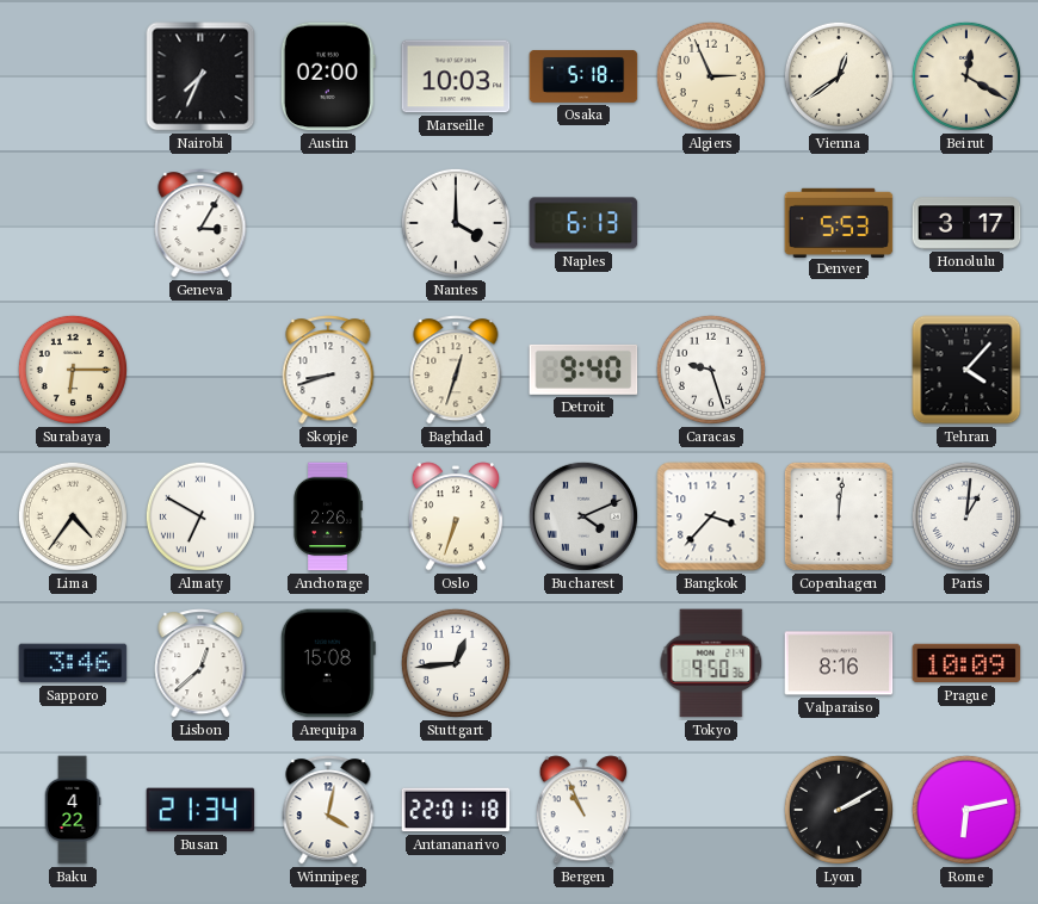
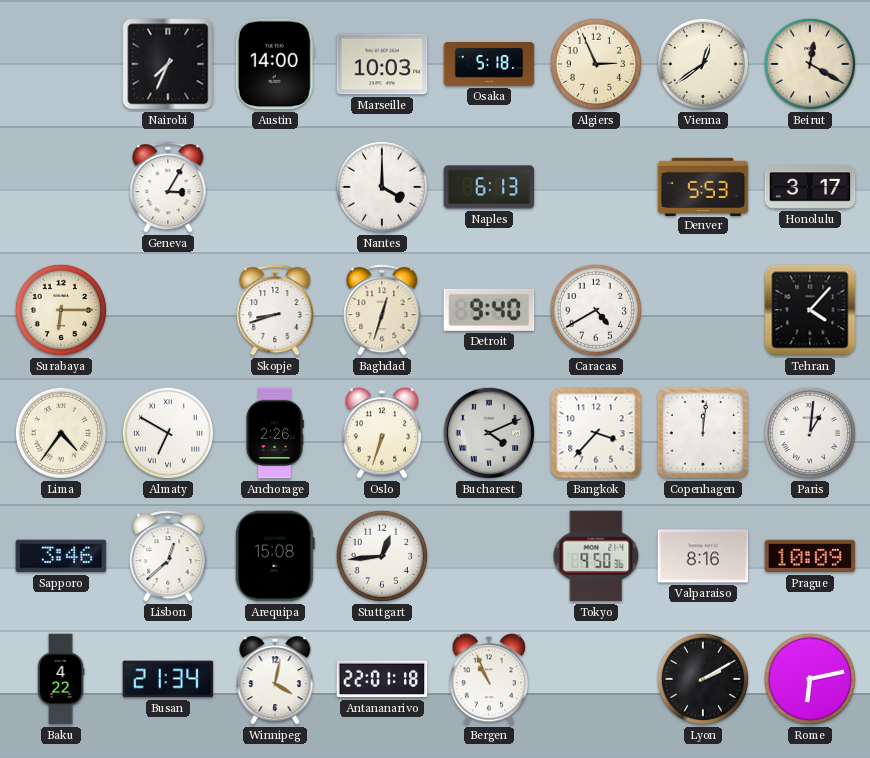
Austin: 02:00 -> 14:00 (275, 64)
Caracas: 9:27 -> 4:40 (596, 310)
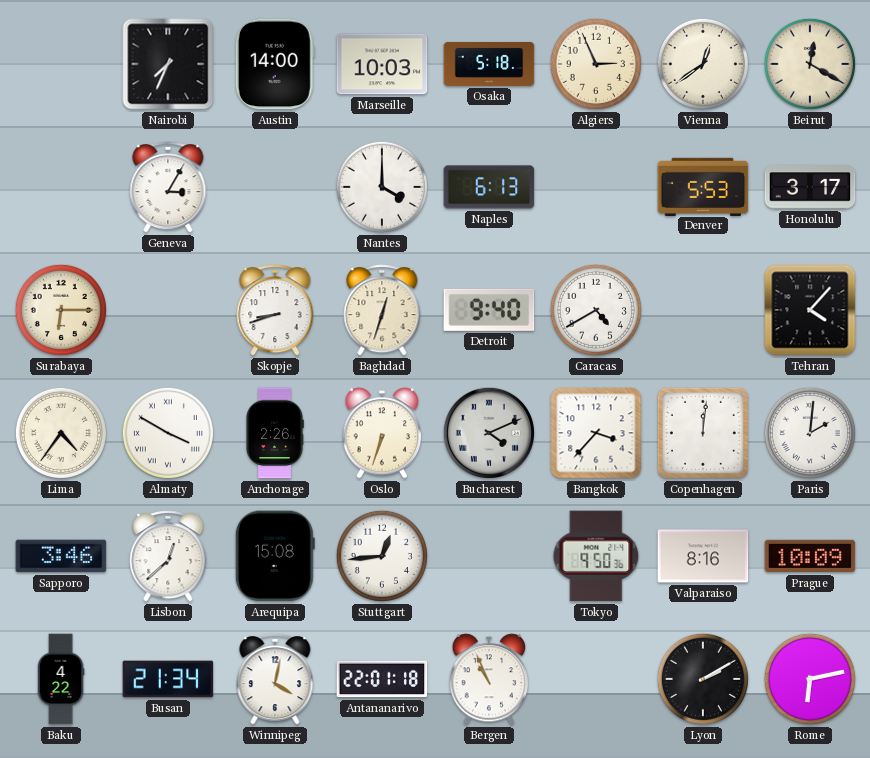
Almaty: 6:50 -> 3:50 (168, 433)
Paris: 1:01 -> 2:01 (810, 433)
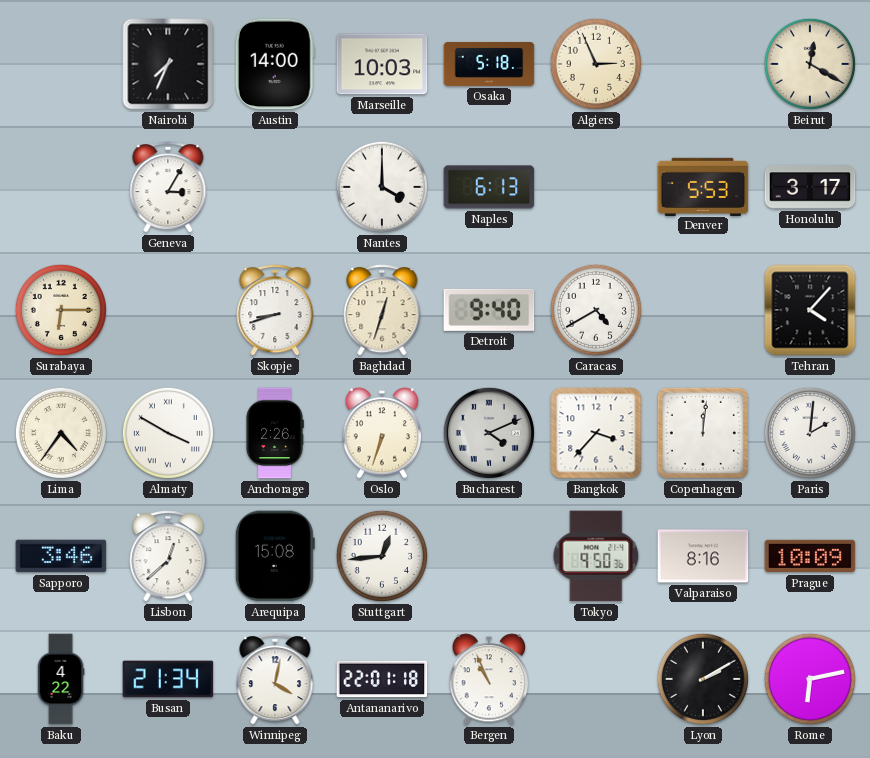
Vienna: 12:39 -> none (703, 64)
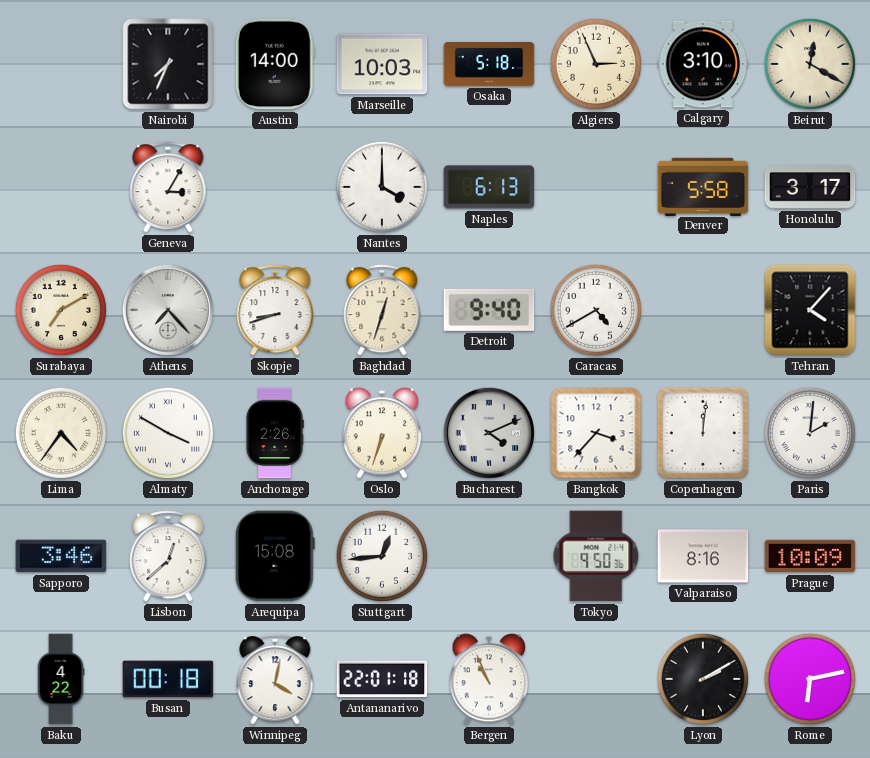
Calgary: none -> 3:10 (703, 64)
Denver: 5:53 -> 5:58 (703, 186)
Surabaya: 6:15 -> 7:10 (61, 310)
Athens: none -> 7:23 (168, 310)
Busan: 21:34 -> 00:18 (168, 679)
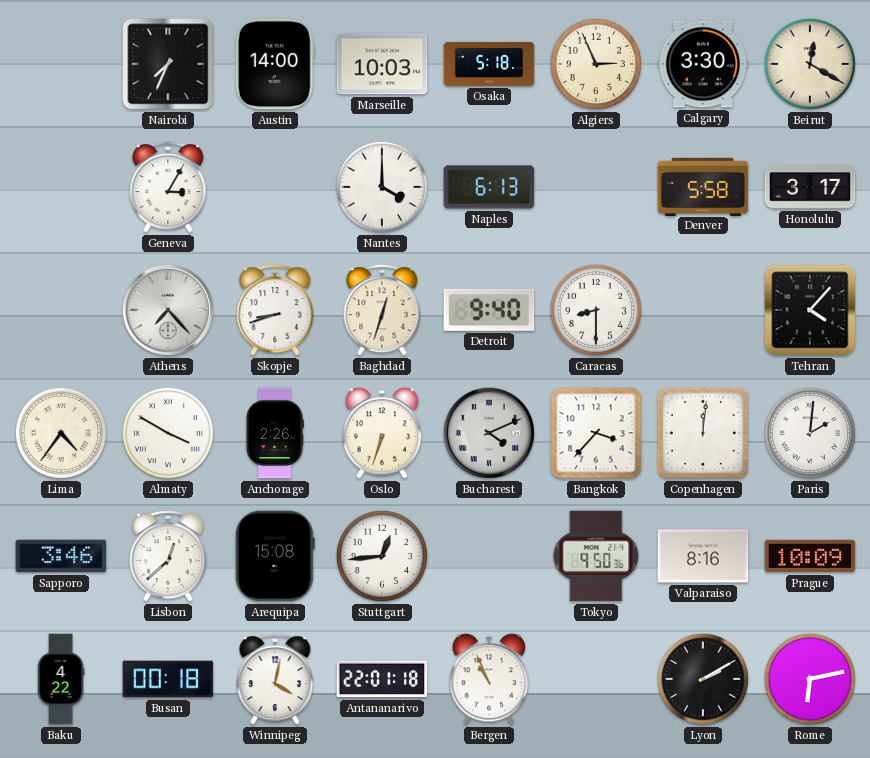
Calgary: 3:10 -> 3:30 (703, 64)
Surabaya: 7:10 -> none (61, 310)
Caracas: 4:40 -> 8:30 (596, 310)
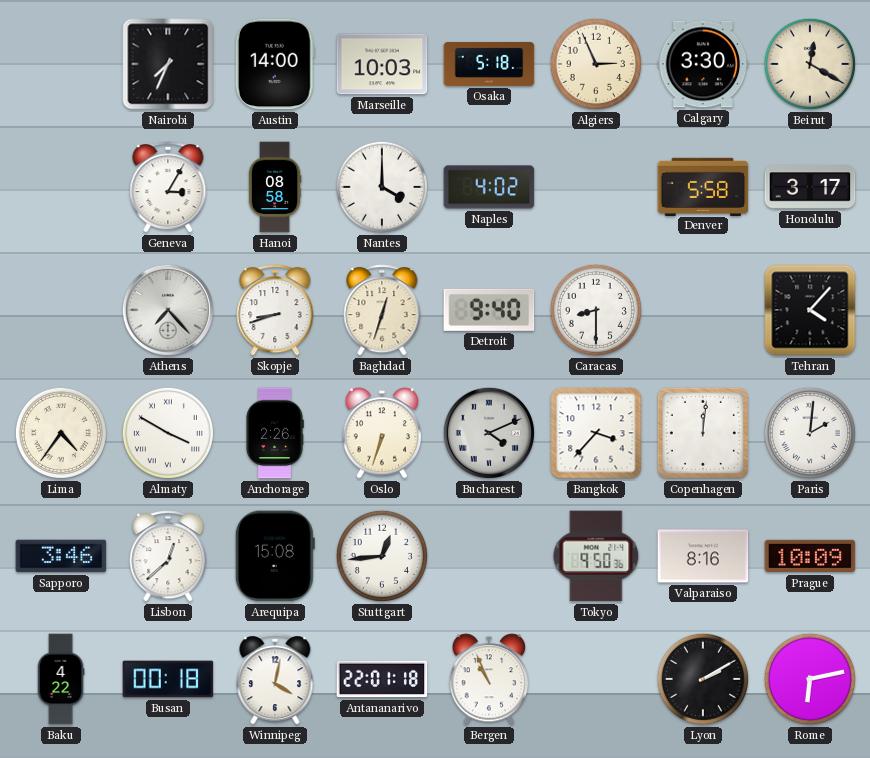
Hanoi: none -> 08:58 (275, 187)
Naples: 6:13 -> 4:02 (489, 187)
